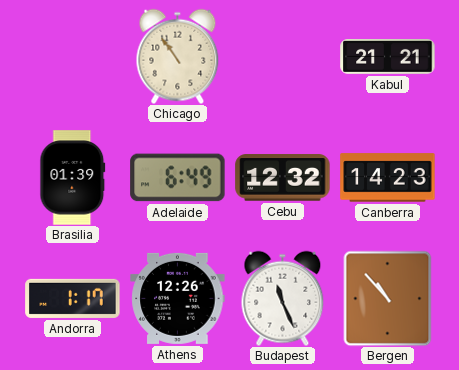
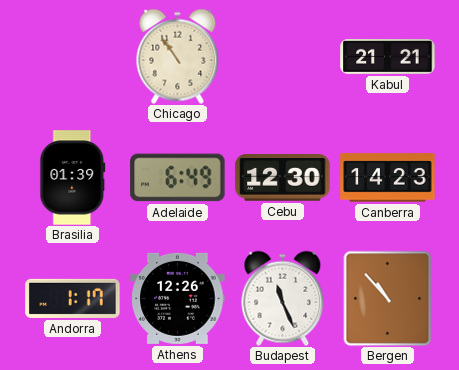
Cebu: 12:32 -> 12:30 (283, 178)
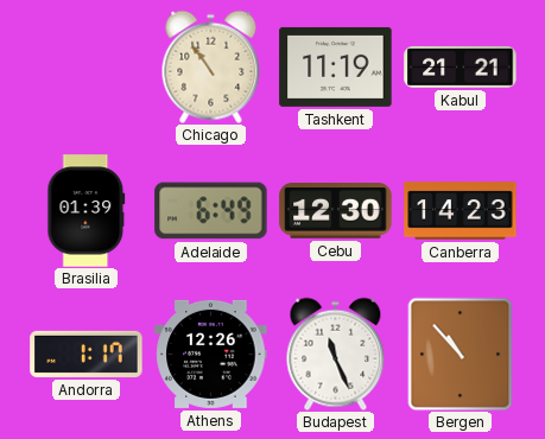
Tashkent: none -> 11:19 (336, 66)
